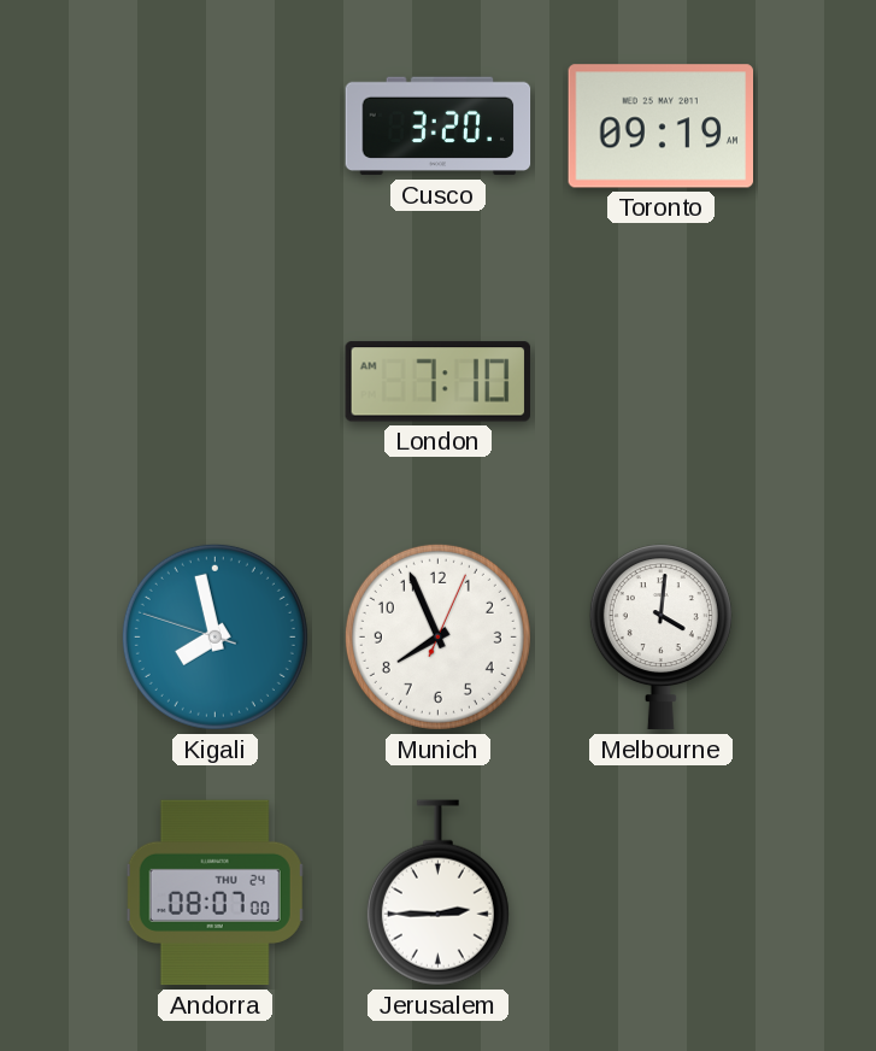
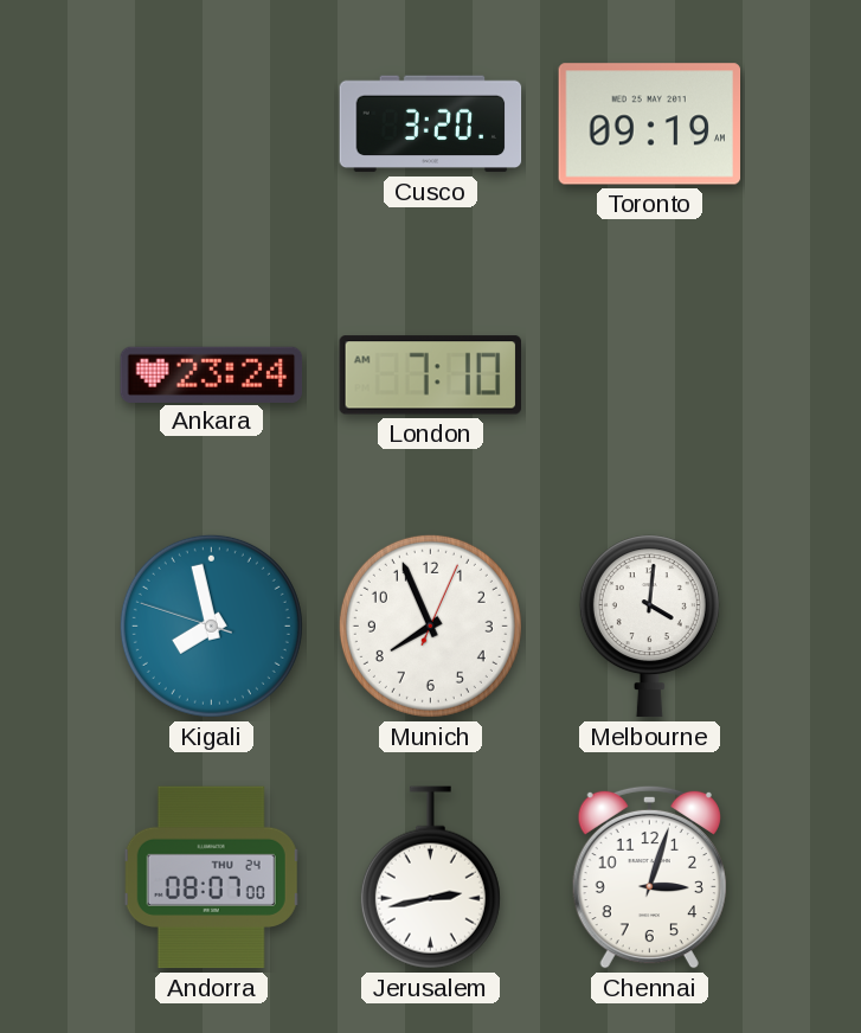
Ankara: none -> 23:24 (212, 374)
Jerusalem: 2:45 -> 2:43 (430, 878)
Chennai: none -> 3:03 (649, 877)
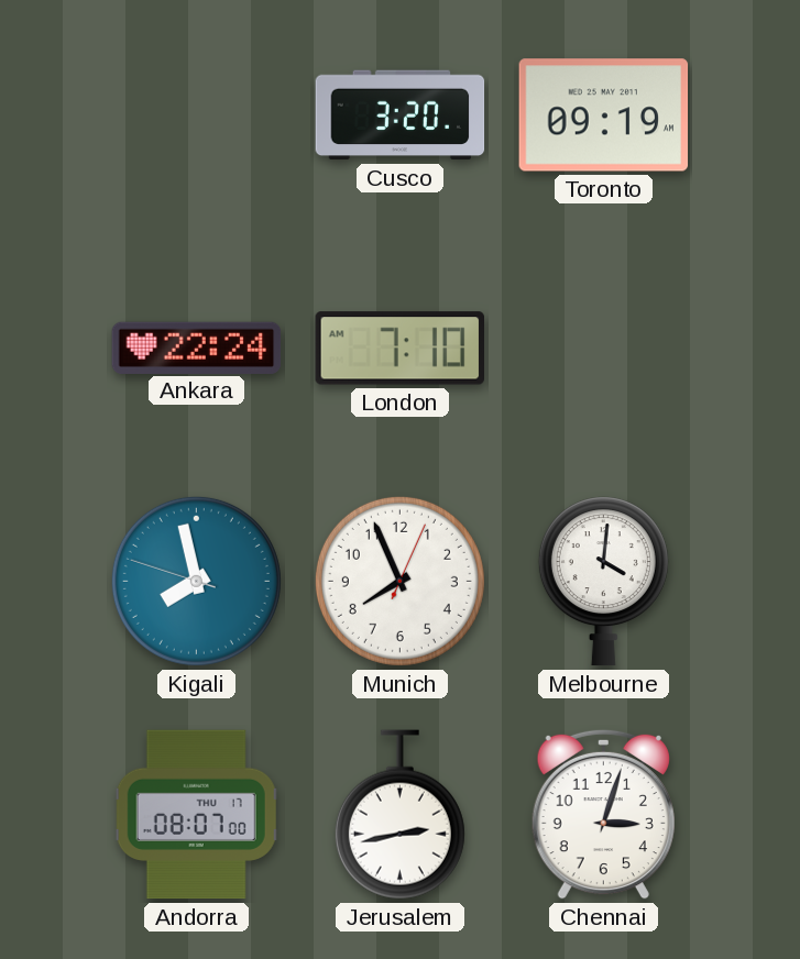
Ankara: 23:24 -> 22:24 (197, 348)
Andorra date: THU 24 -> THU 17 (197, 815)
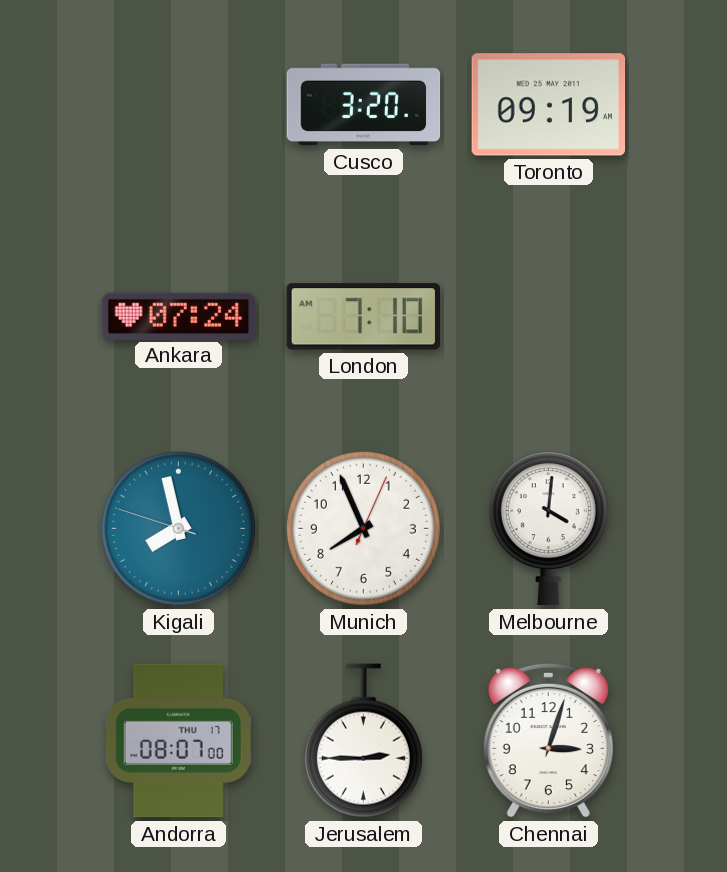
Ankara: 22:24 -> 07:24 (179, 316)
Jerusalem: 2:43 -> 2:45 (363, 741)
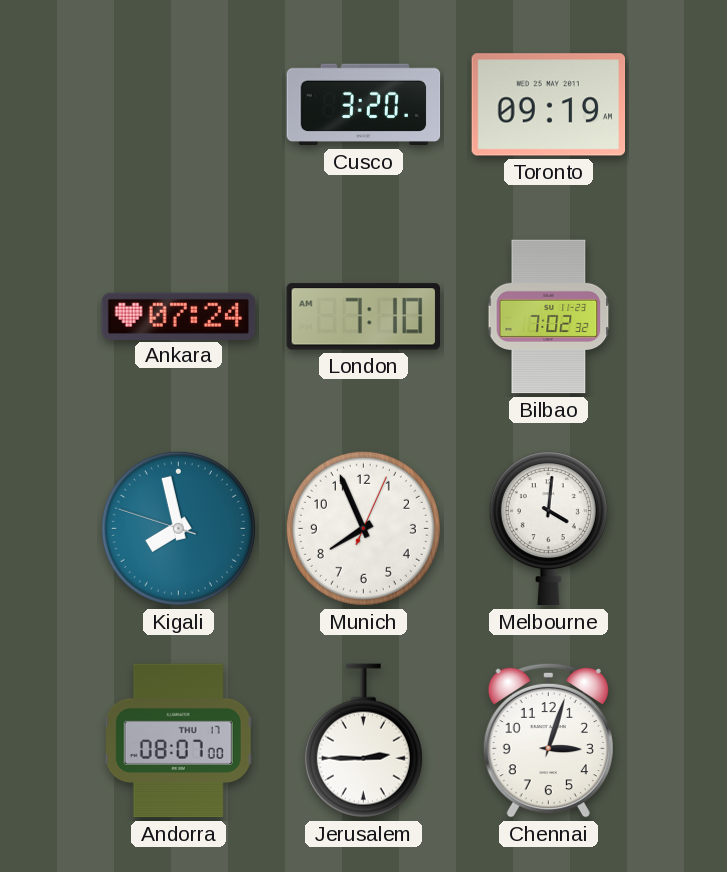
Bilbao: none -> 7:02 (549, 317)
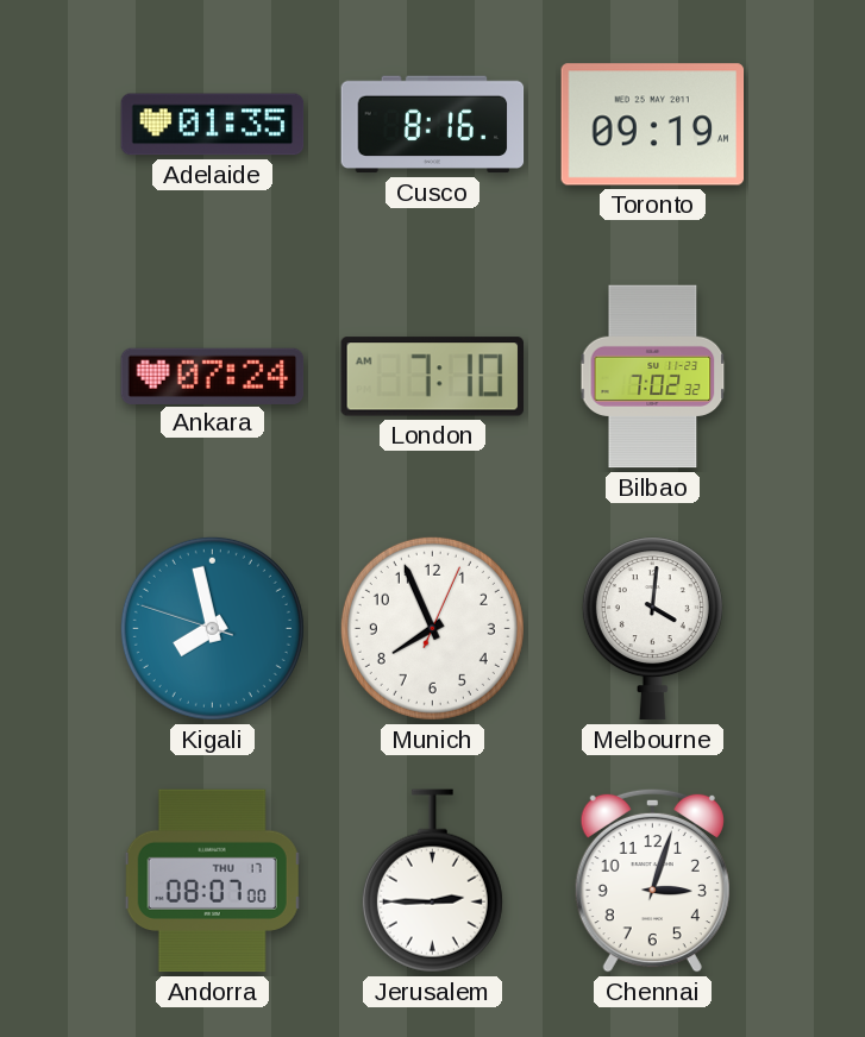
Adelaide: none -> 01:35 (213, 125)
Cusco: 3:20 -> 8:16 (433, 125)
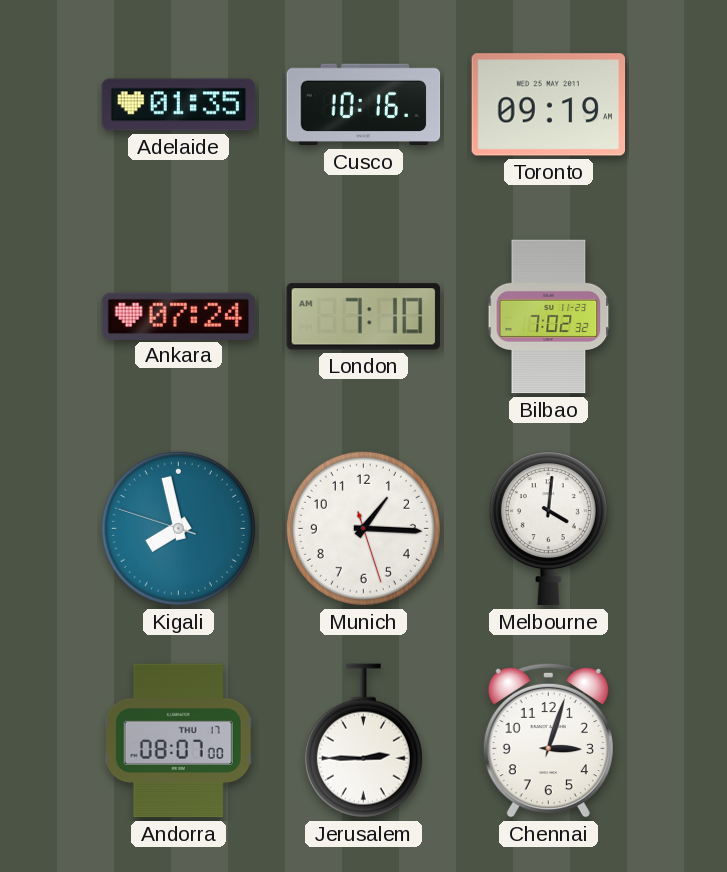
Cusco: 8:16 -> 10:16 (364, 105)
Munich: 7:56 -> 1:15 (363, 528)
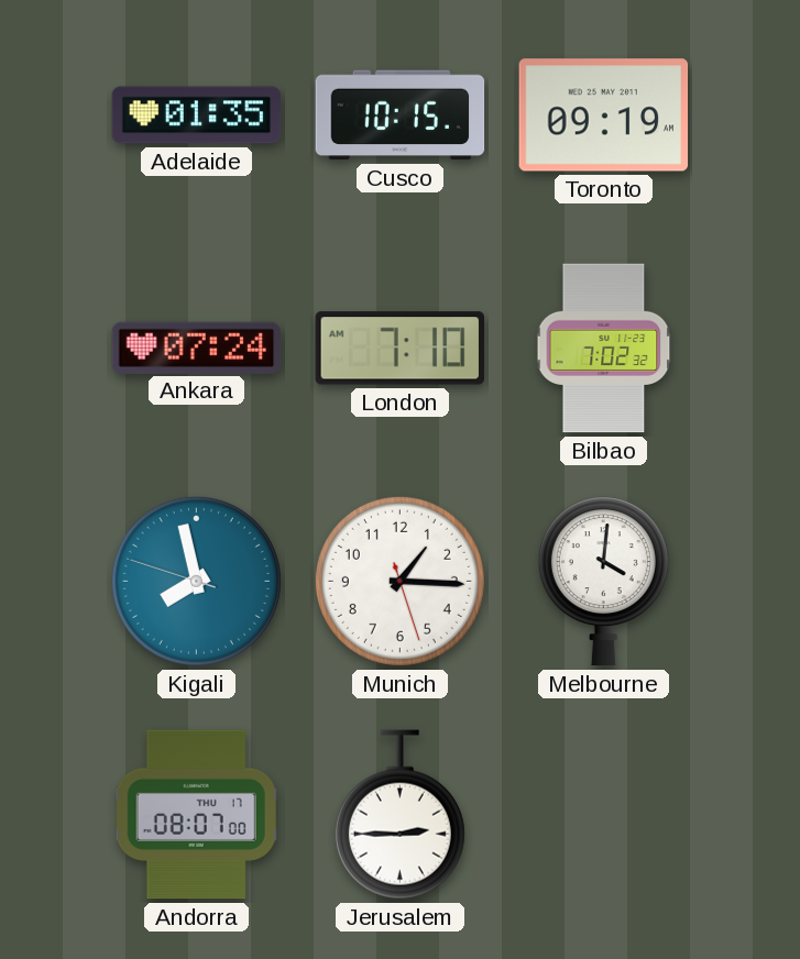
Cusco: 10:16 -> 10:15 (401, 115)
Chennai: 3:03 -> none (548, 740)
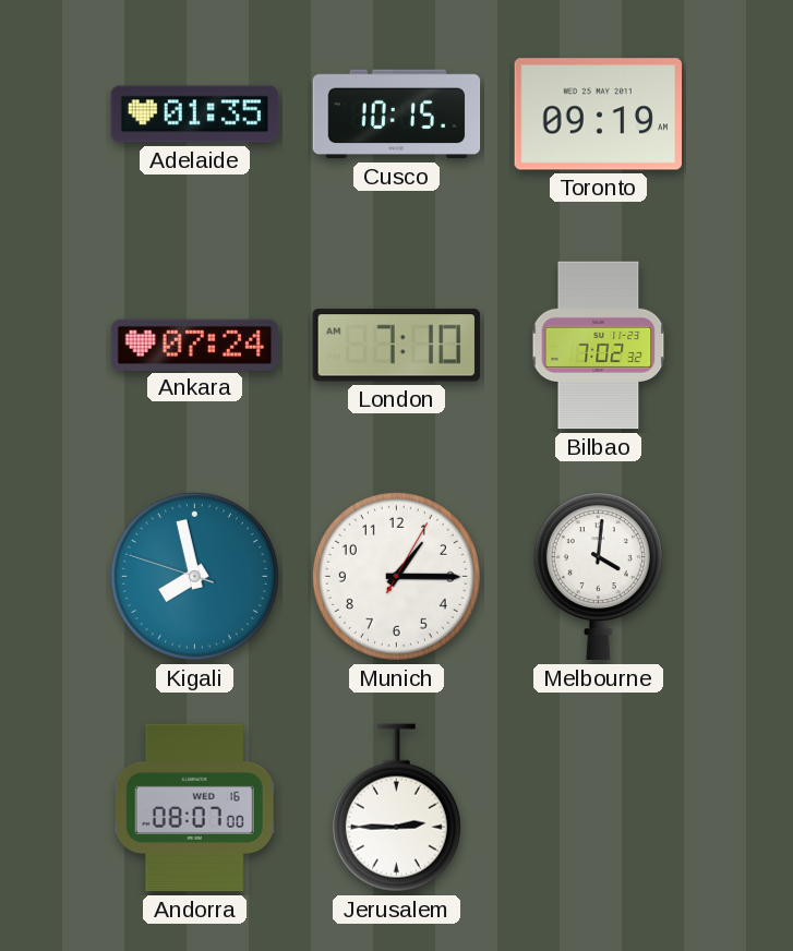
Munich: 1:15:27 -> 1:15:05 (396, 576)
Andorra date: THU 17 -> WED 16 (195, 808)
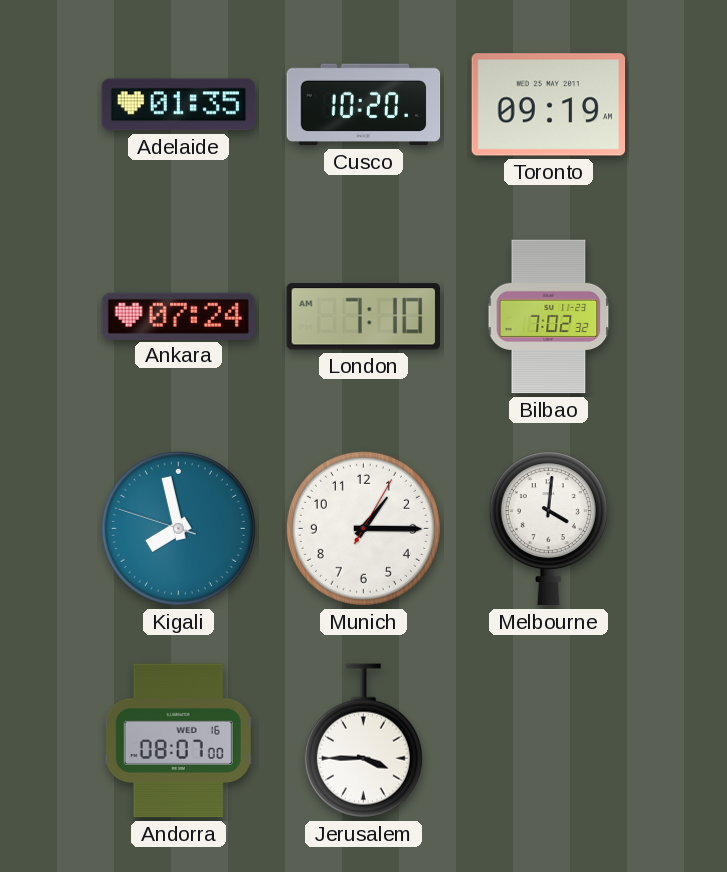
Cusco: 10:15 -> 10:20 (364, 105)
Jerusalem: 2:45 -> 3:45 (363, 741)
